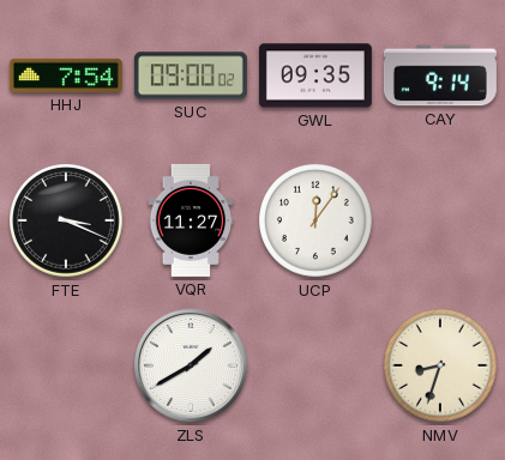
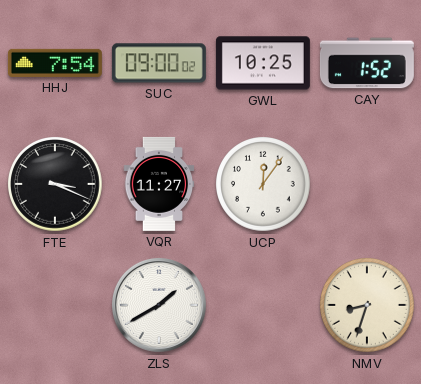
GWL: 09:35 -> 10:25 (263, 63)
CAY: 9:14 -> 1:52 (367, 63)
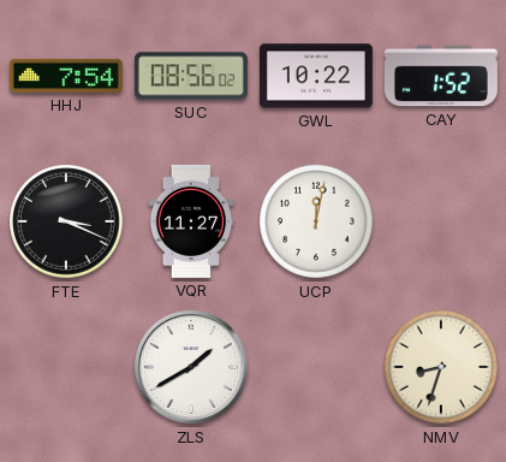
SUC: 09:00 -> 08:56 (191, 76)
GWL: 10:25 -> 10:22 (316, 76)
UCP: 12:06 -> 12:02 (316, 221)
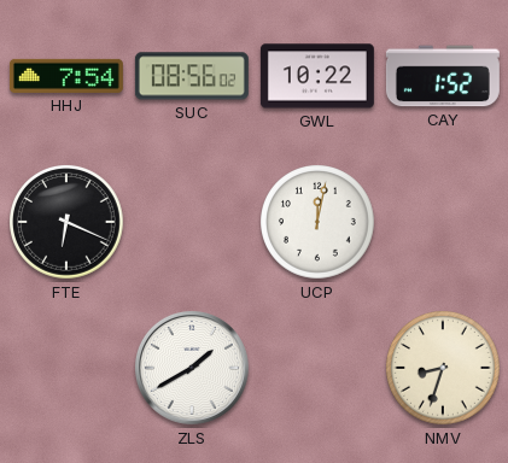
FTE: 3:19 -> 6:19 (66, 222)
VQR: 11:27 -> none (191, 221)
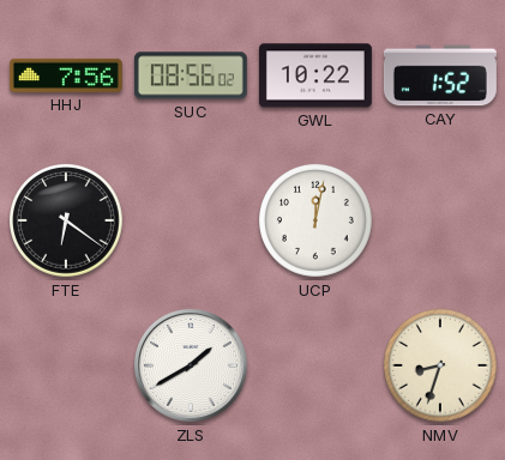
HHJ: 7:54 -> 7:56 (66, 75)
FTE: 6:19 -> 6:21 (66, 220)
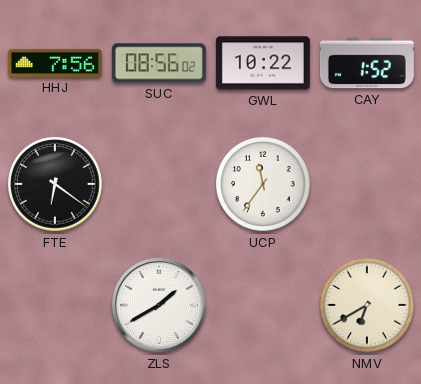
UCP: 12:02 -> 11:36 (263, 184)
NMV: 8:33 -> 6:40 (367, 305)
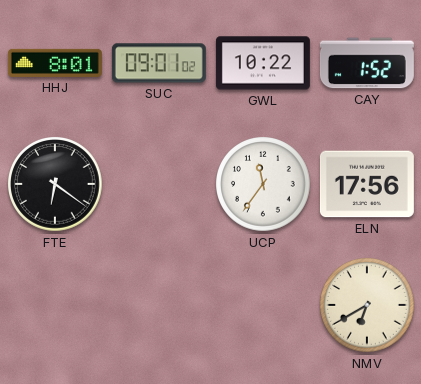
HHJ: 7:56 -> 8:01 (55, 63)
SUC: 08:56 -> 09:01 (159, 63)
ELN: none -> 17:56 (367, 184)
ZLS: 1:40 -> none (159, 305)
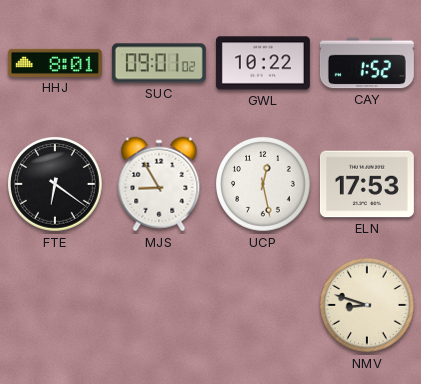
MJS: none -> 8:55 (159, 184)
UCP: 11:36 -> 12:28 (263, 184)
ELN: 17:56 -> 17:53 (367, 184)
NMV: 6:40 -> 8:48 (367, 305)
